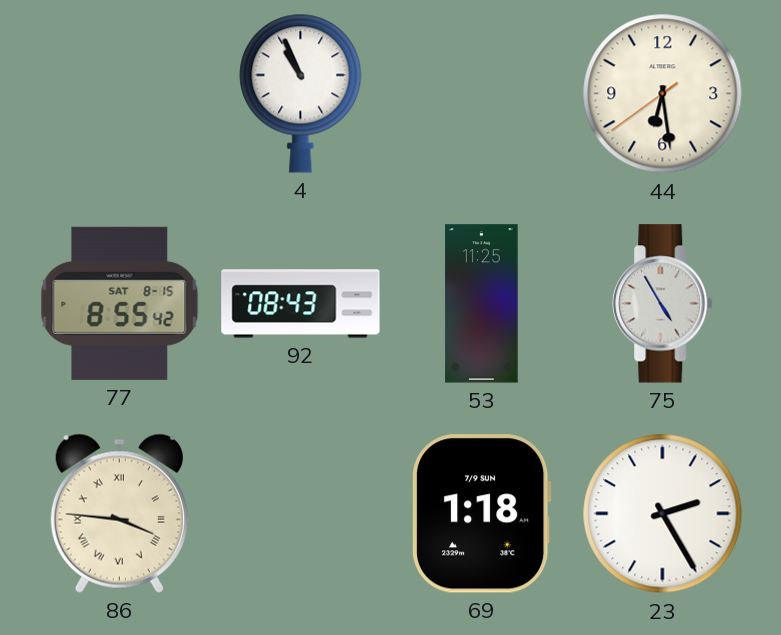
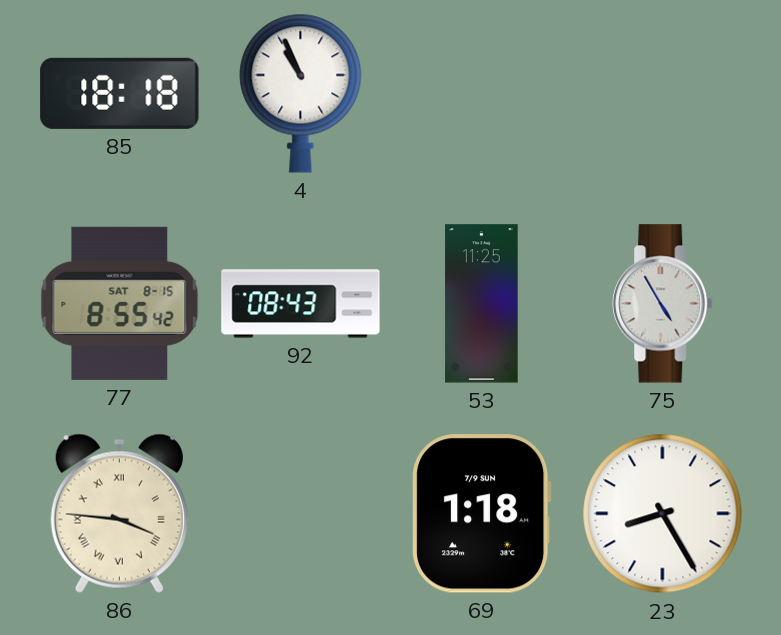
85: none -> 18:18 (120, 93)
44: 6:28 -> none (663, 94)
23: 2:25 -> 8:25 (663, 514)
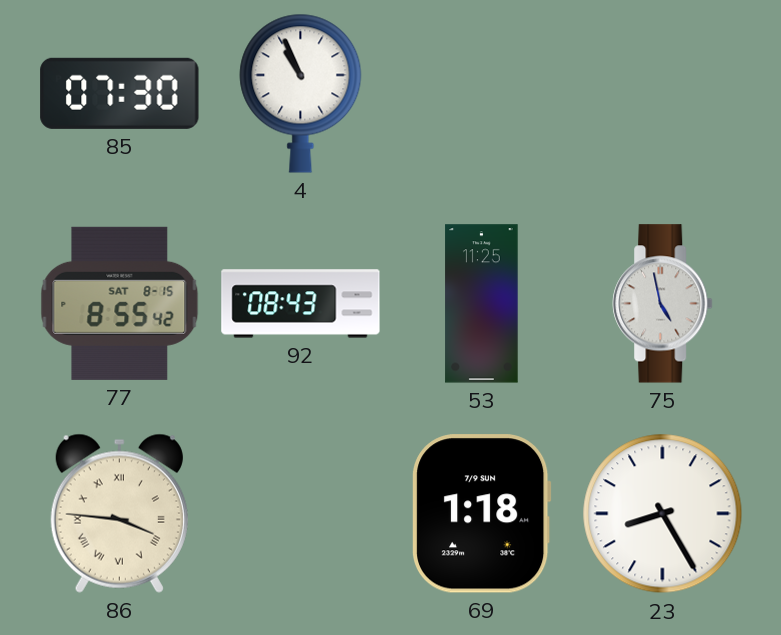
85: 18:18 -> 07:30 (120, 93)
75: 4:55 -> 4:58 (663, 304)
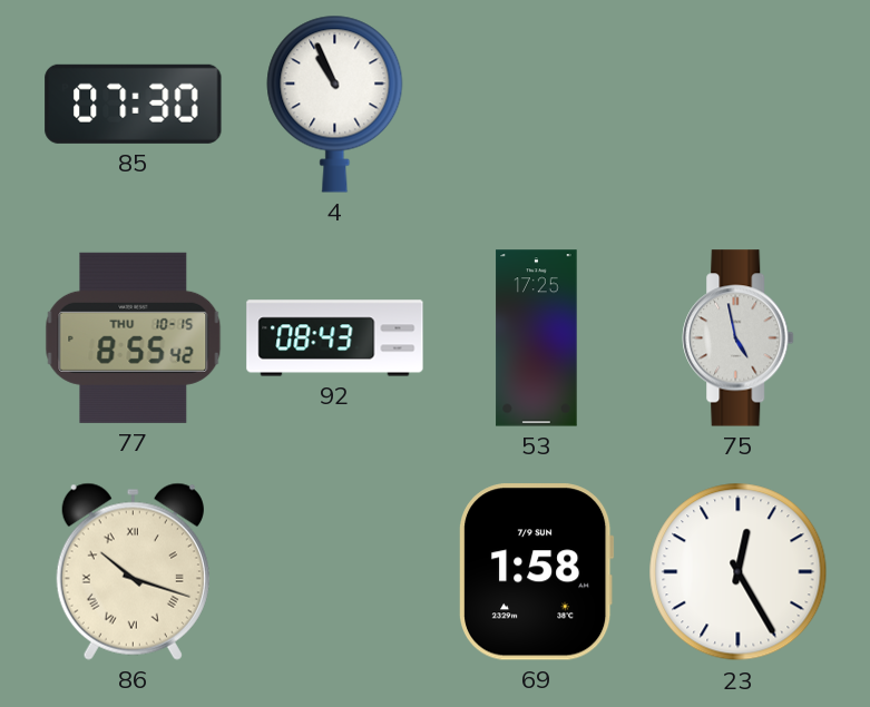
77 date: SAT 8-15 -> THU 10-15 (134, 337)
53: 11:25 -> 17:25 (537, 338)
86: 3:46 -> 10:18 (133, 571)
69: 1:18 -> 1:58 (537, 572)
23: 8:25 -> 12:25 (739, 572)
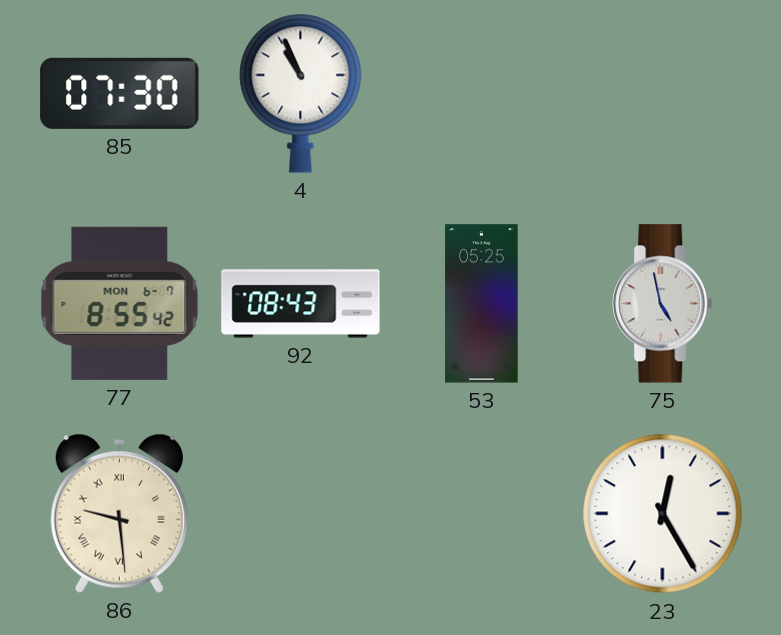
77 date: THU 10-15 -> MON 6-7 (120, 303)
53: 17:25 -> 05:25 (482, 304)
86: 10:18 -> 9:29 (119, 513)
69: 1:58 -> none (537, 572)
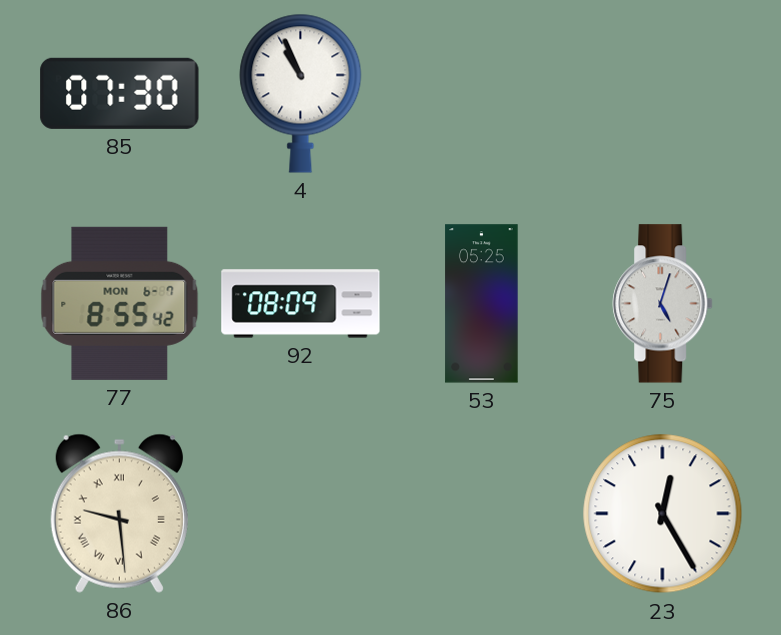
92: 08:43 -> 08:09 (301, 304)
75: 4:58 -> 5:03 (663, 304)
